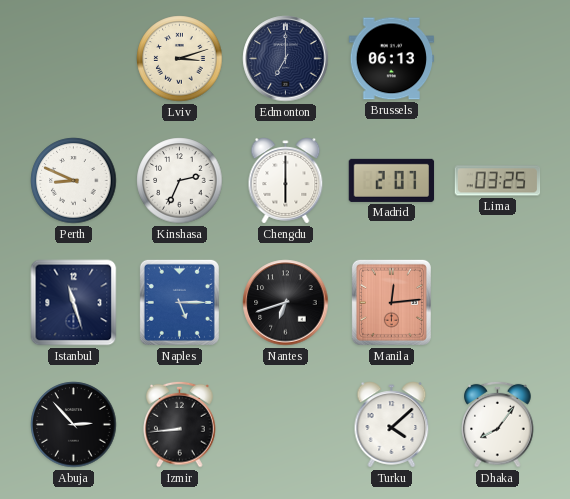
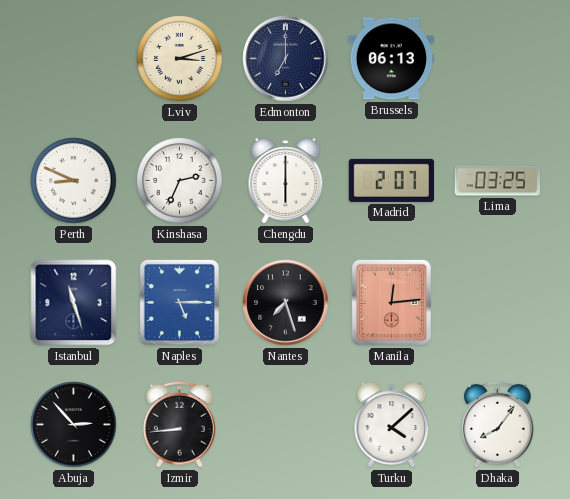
Nantes: 6:42 -> 7:27 (286, 303)
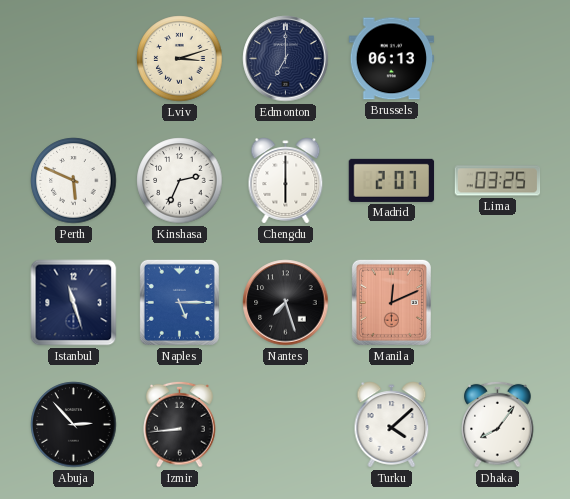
Perth: 8:49 -> 5:49 (74, 181)
Manila: 12:14 -> 12:11 (391, 302)
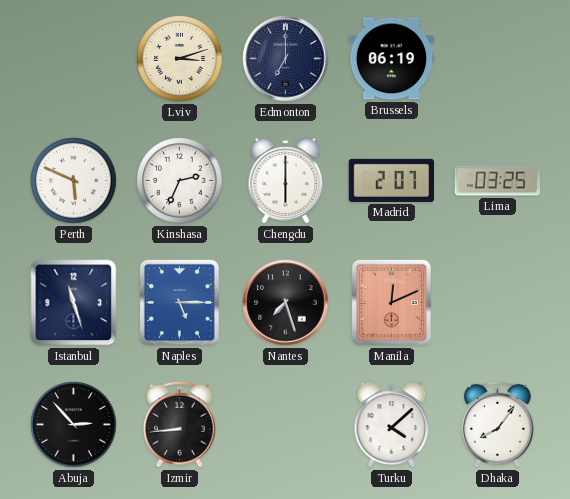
Brussels: 06:13 -> 06:19 (392, 59)
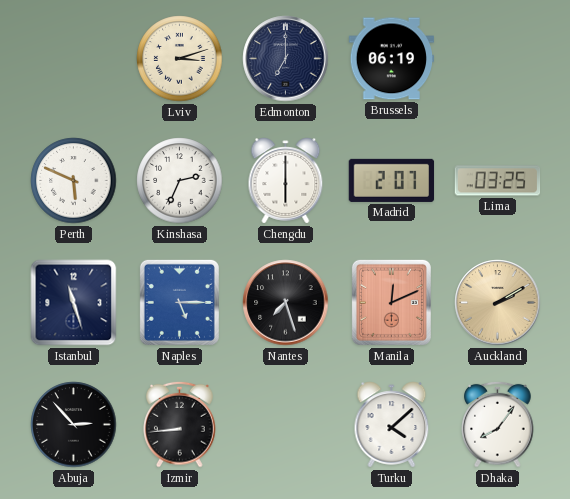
Auckland: none -> 2:10 (498, 303)
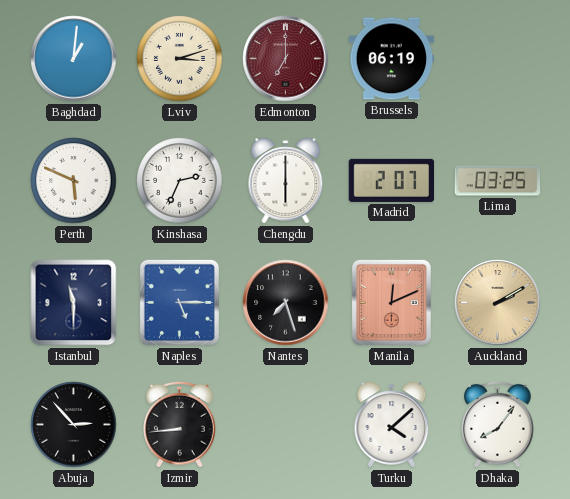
Baghdad: none -> 1:01 (74, 59)
Edmonton dial: navy -> burgundy (286, 59)
Istanbul: 11:27 -> 11:30 (74, 303)
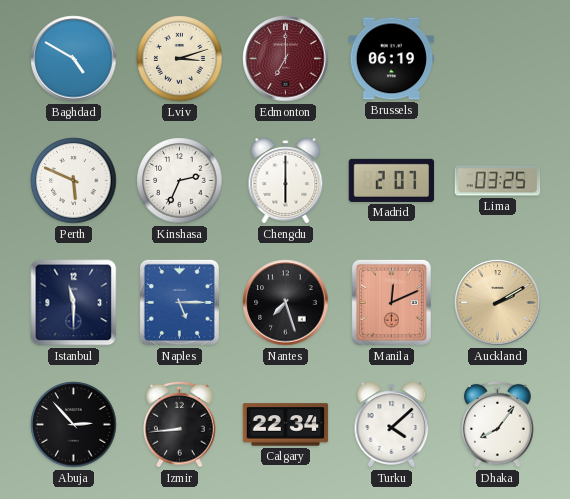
Baghdad: 1:01 -> 4:50 (74, 59)
Calgary: none -> 22:34 (286, 425)
